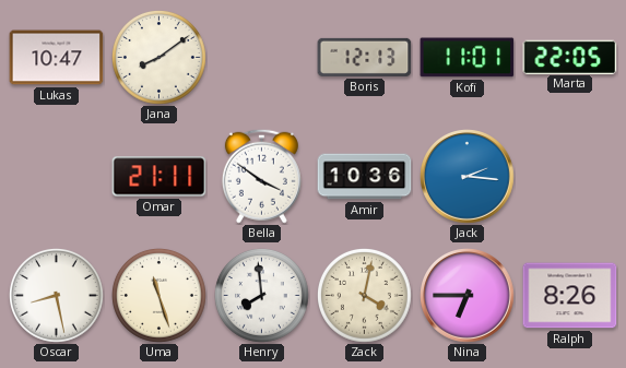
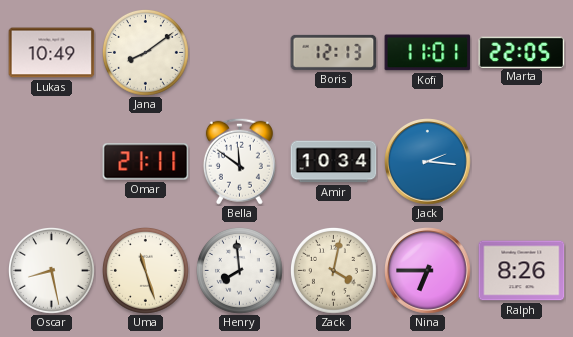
Lukas: 10:47 -> 10:49 (52, 53)
Bella: 3:51 -> 11:51 (239, 161)
Amir: 10:36 -> 10:34 (334, 162)
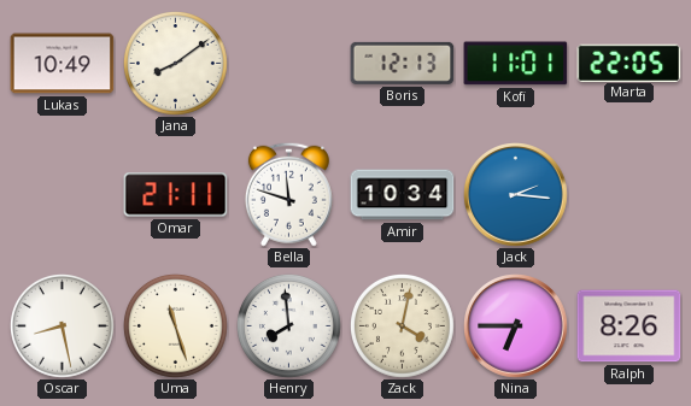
Bella: 11:51 -> 11:48 (288, 194)
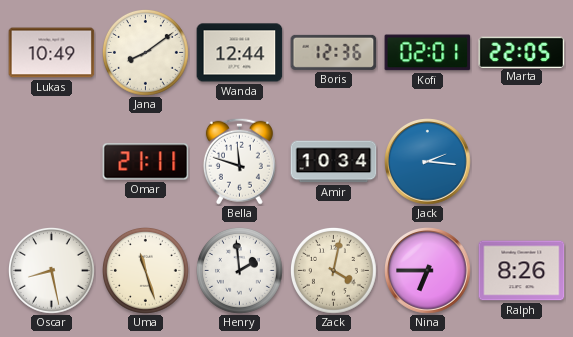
Wanda: none -> 12:44 (240, 53)
Boris: 12:13 -> 12:36 (334, 52)
Kofi: 11:01 -> 02:01 (428, 53)
Henry: 7:59 -> 1:59 (240, 271)
